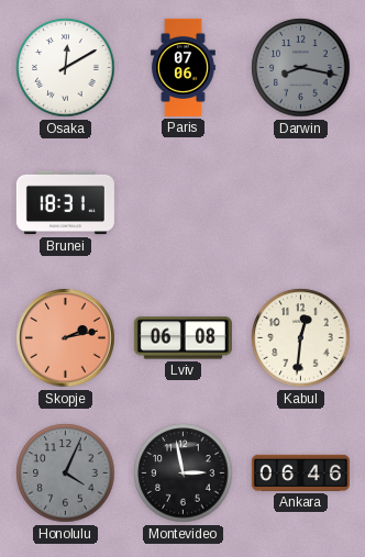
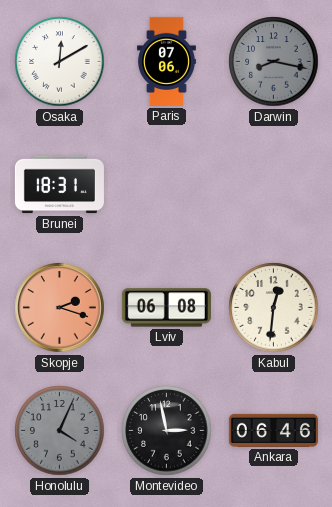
Skopje: 2:13 -> 2:18 (60, 308)
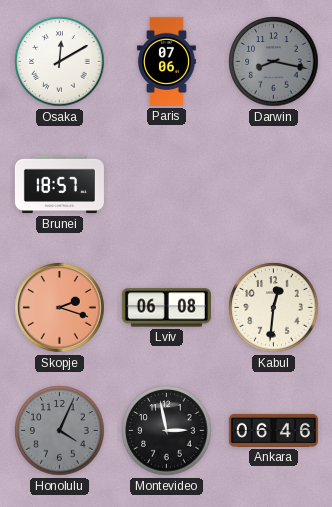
Brunei: 18:31 -> 18:57 (59, 185)
